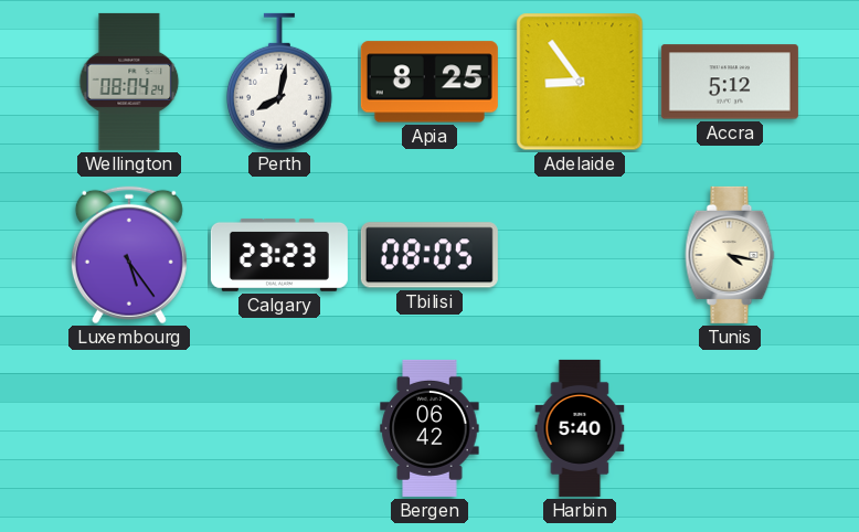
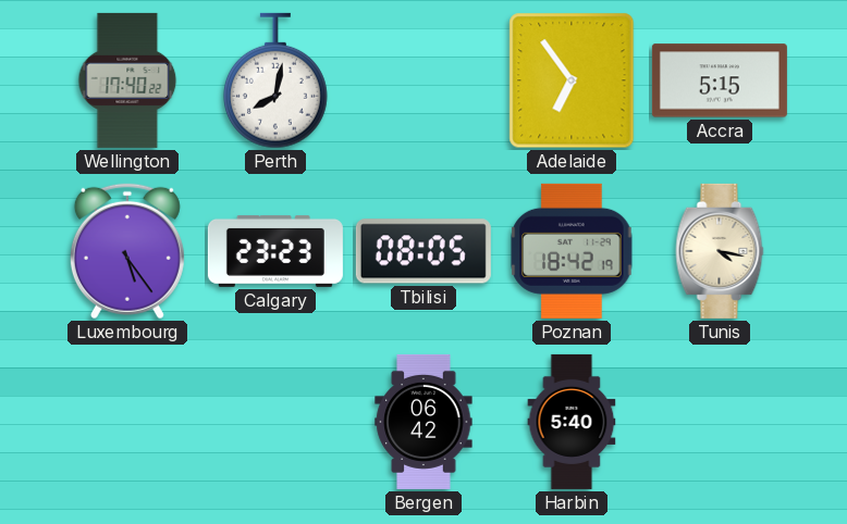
Wellington: 08:04 -> 17:40 (127, 80)
Apia: 8:25 -> none (430, 82)
Adelaide: 8:54 -> 6:54 (572, 80)
Accra: 5:12 -> 5:15 (720, 80)
Poznan: none -> 18:42 (572, 251)
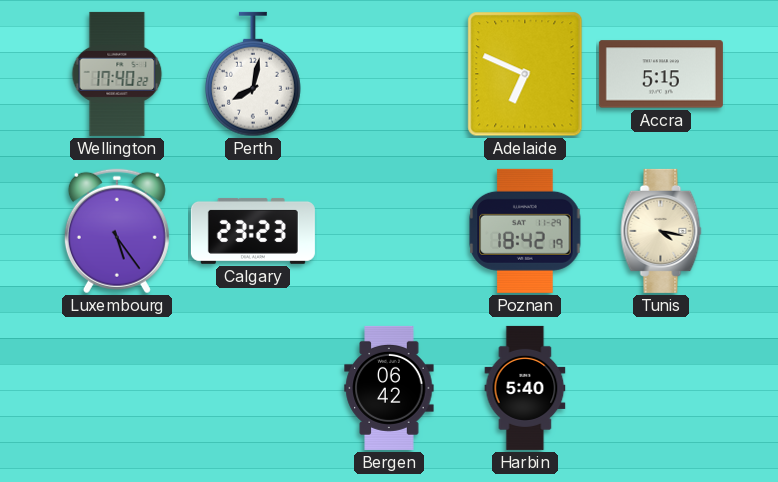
Adelaide: 6:54 -> 6:49 (525, 74)
Tbilisi: 08:05 -> none (423, 251)
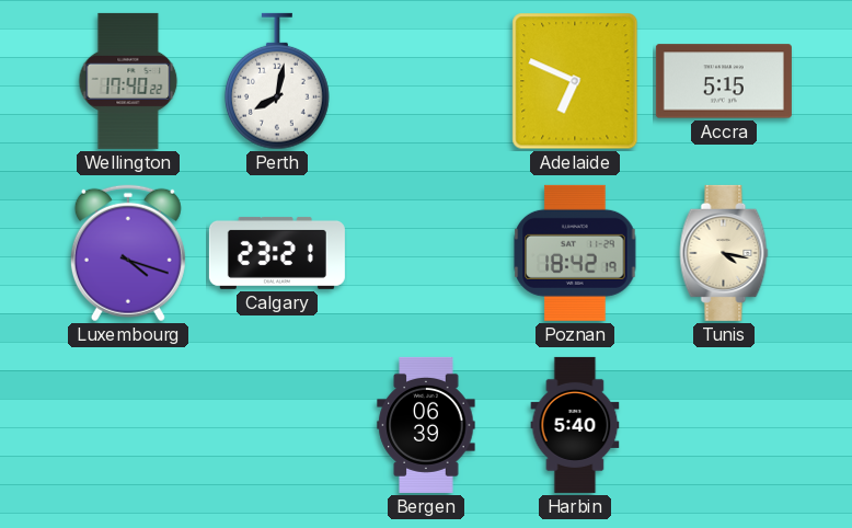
Luxembourg: 5:24 -> 4:18 (128, 253)
Calgary: 23:23 -> 23:21 (277, 253)
Bergen: 06:42 -> 06:39 (426, 425)
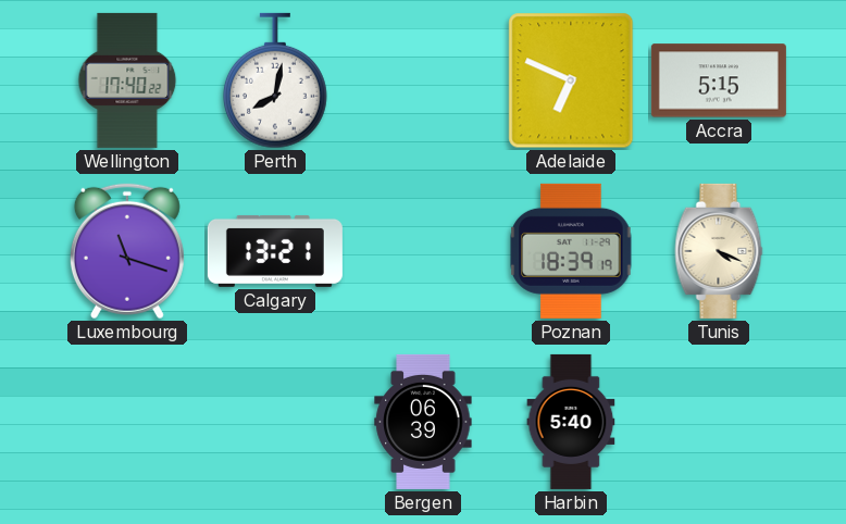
Luxembourg: 4:18 -> 11:18 (127, 251)
Calgary: 23:21 -> 13:21 (275, 251)
Poznan: 18:42 -> 18:39 (571, 251)
Tunis: 4:17 -> 4:19 (719, 251)
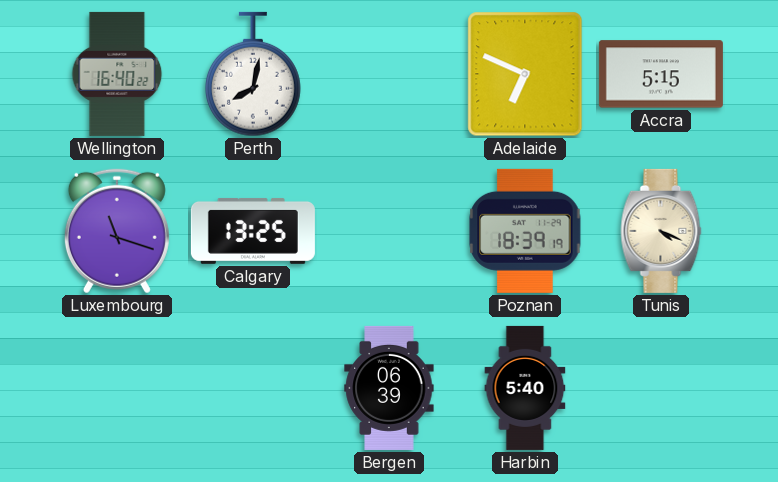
Wellington: 17:40 -> 16:40 (117, 74)
Calgary: 13:21 -> 13:25 (253, 231)
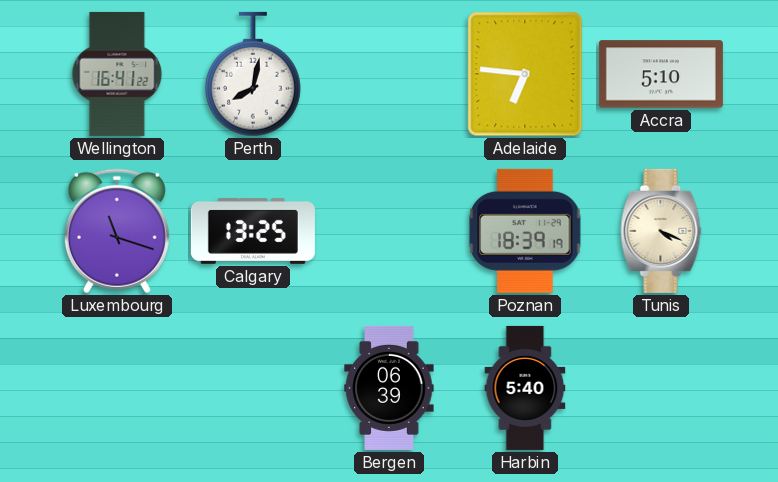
Wellington: 16:40 -> 16:41 (117, 74)
Adelaide: 6:49 -> 6:46 (525, 74)
Accra: 5:15 -> 5:10 (661, 74)
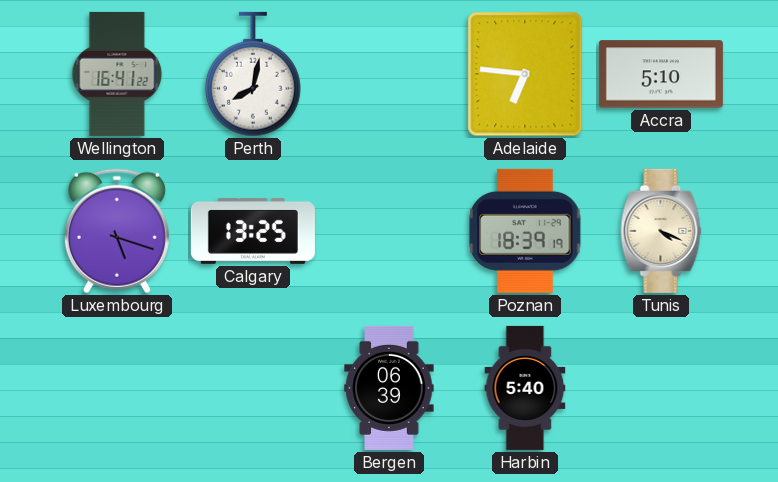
Luxembourg: 11:18 -> 5:18 (117, 231)
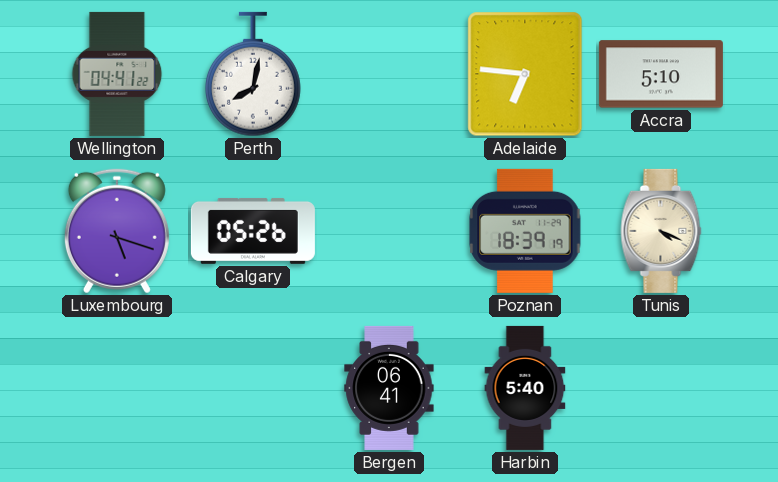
Wellington: 16:41 -> 04:41 (117, 74)
Calgary: 13:25 -> 05:26 (253, 231)
Bergen: 06:39 -> 06:41 (389, 388)
